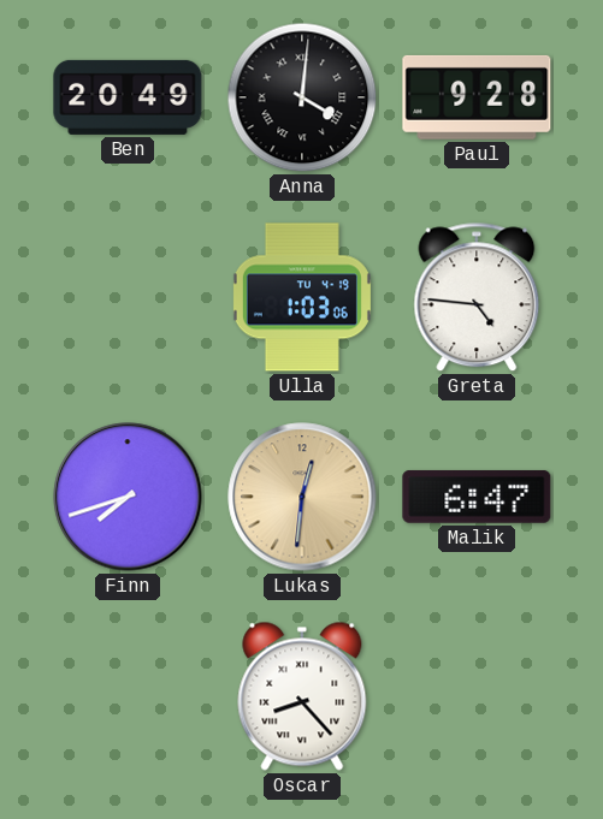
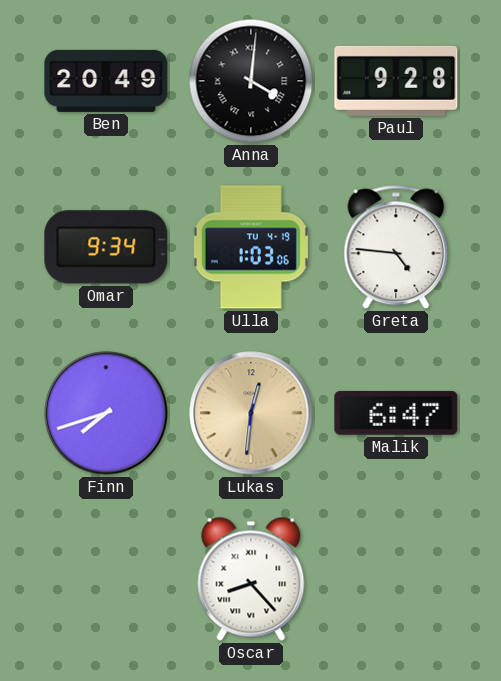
Omar: none -> 9:34 (106, 247)
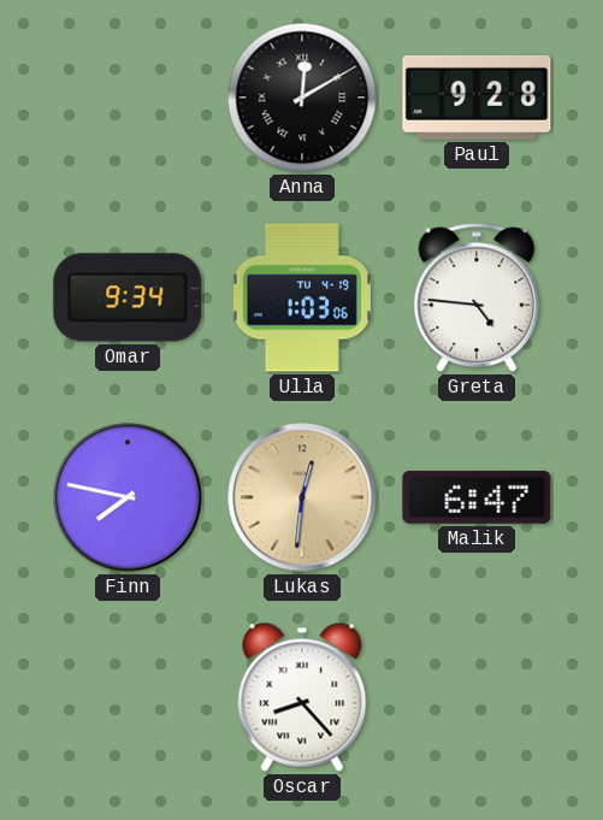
Ben: 20:49 -> none (106, 81)
Anna: 4:01 -> 12:10 (302, 98)
Finn: 7:42 -> 7:47 (128, 497)
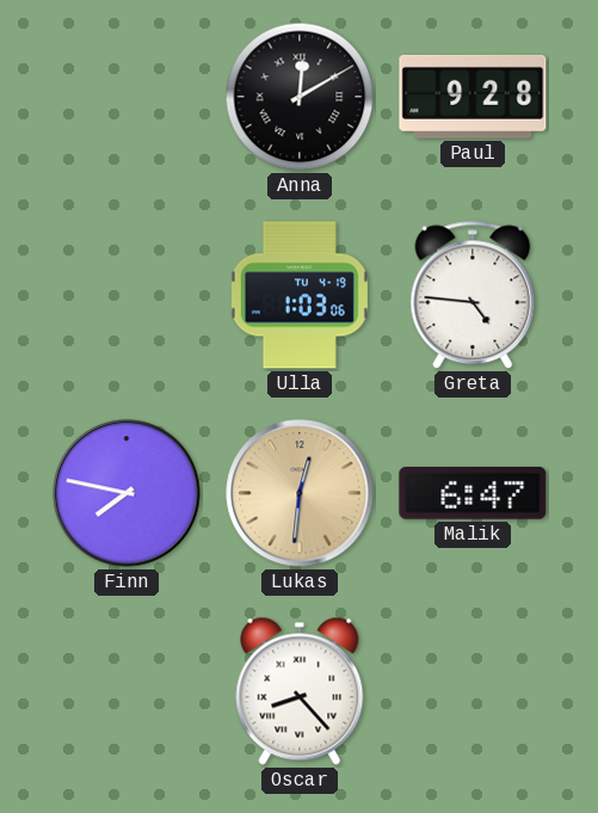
Omar: 9:34 -> none (128, 297)
